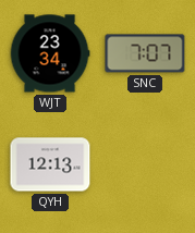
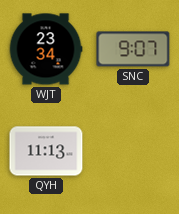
SNC: 7:07 -> 9:07 (133, 49)
QYH: 12:13 -> 11:13 (46, 151)
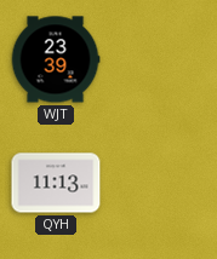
WJT: 23:34 -> 23:39 (56, 59)
SNC: 9:07 -> none (133, 49)
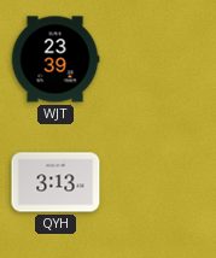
QYH: 11:13 -> 3:13 (56, 182)
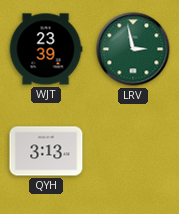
LRV: none -> 2:58 (133, 49)
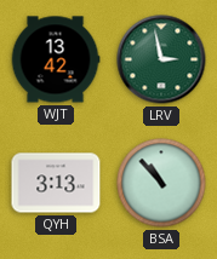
WJT: 23:39 -> 13:42 (56, 59)
BSA: none -> 10:53 (161, 183)
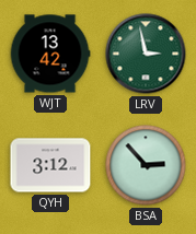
QYH: 3:13 -> 3:12 (50, 165)
BSA: 10:53 -> 2:53 (146, 165)
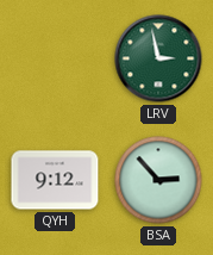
WJT: 13:42 -> none (50, 54)
QYH: 3:12 -> 9:12 (55, 180)
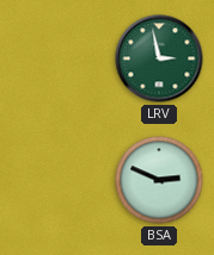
QYH: 9:12 -> none (55, 180)
BSA: 2:53 -> 2:49 (159, 180)
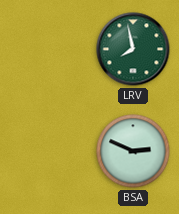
LRV: 2:58 -> 7:58 (133, 49)
